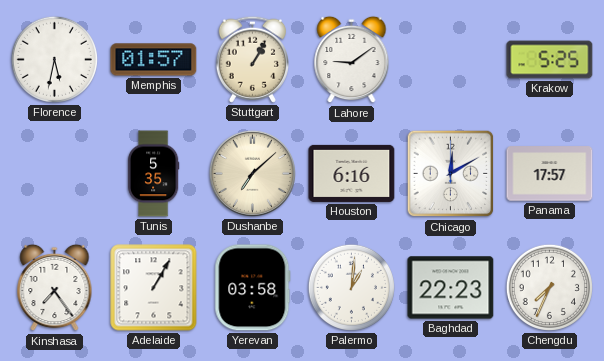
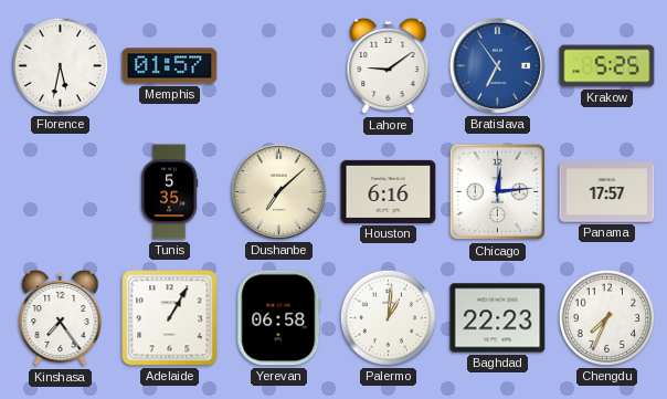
Stuttgart: 1:05 -> none (252, 59)
Bratislava: none -> 6:54 (497, 65)
Chicago: 12:10 -> 12:14 (498, 192)
Yerevan: 03:58 -> 06:58 (279, 318)
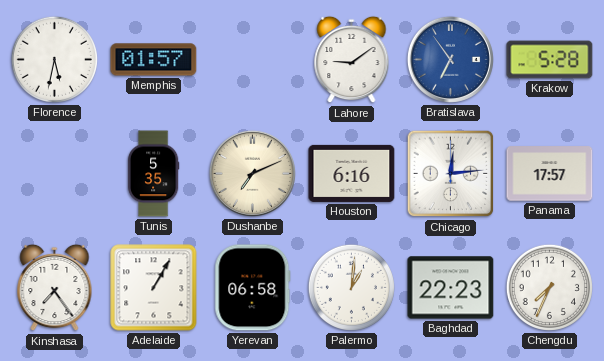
Krakow: 5:25 -> 5:28 (550, 60)
Dushanbe: 7:08 -> 7:11 (252, 173)
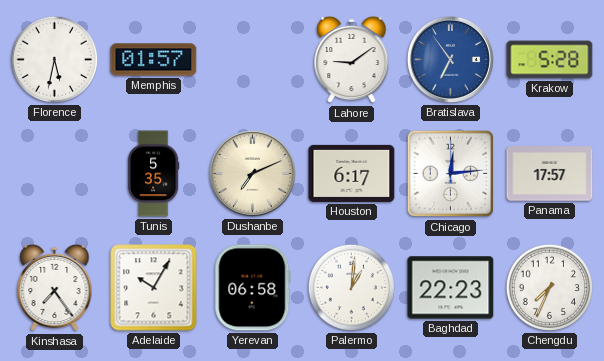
Houston: 6:16 -> 6:17 (352, 173)
Adelaide: 1:05 -> 10:05 (154, 288)
